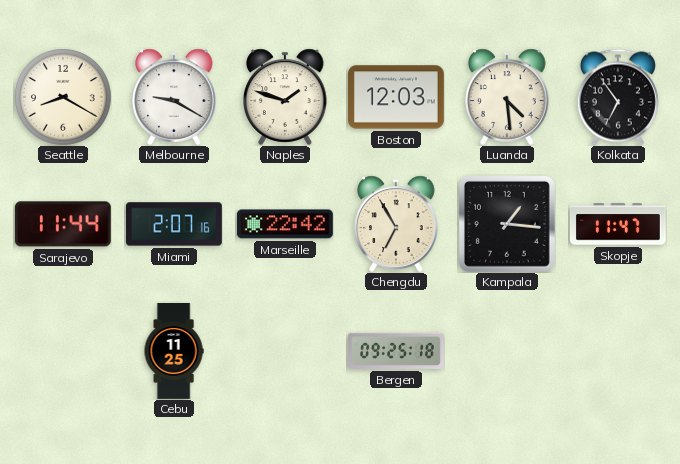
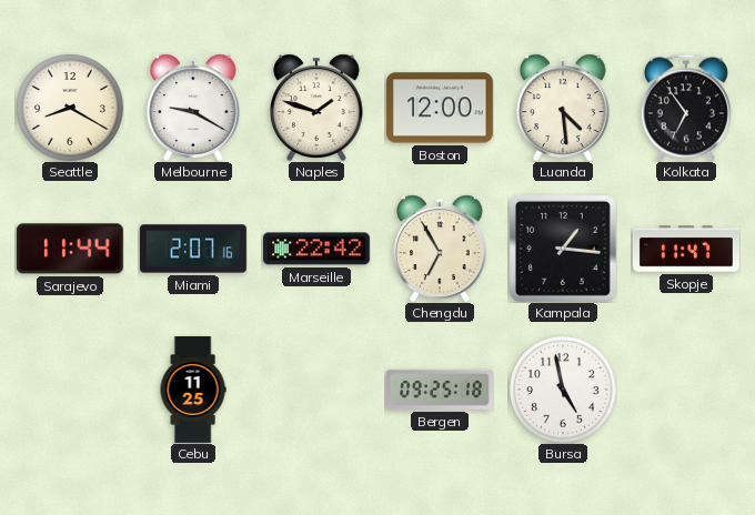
Boston: 12:03 -> 12:00 (440, 108)
Bursa: none -> 4:58 (563, 390)
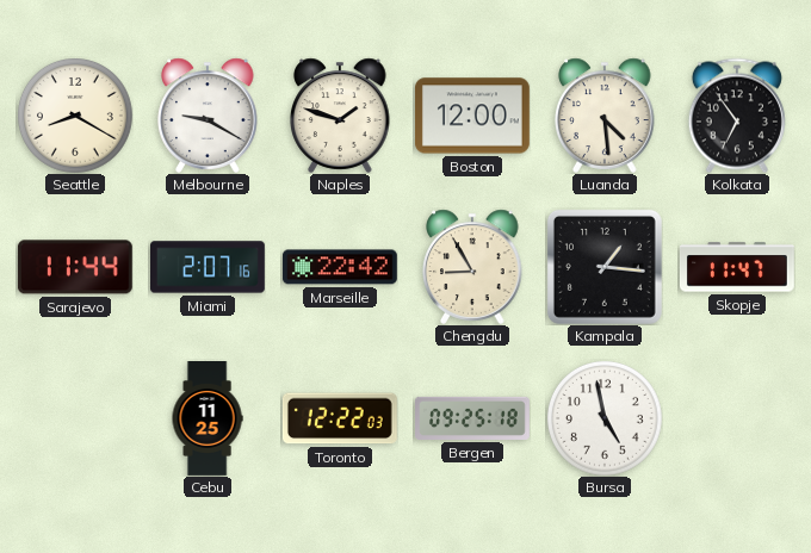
Chengdu: 6:55 -> 8:55 (472, 267)
Toronto: none -> 12:22 (340, 418)
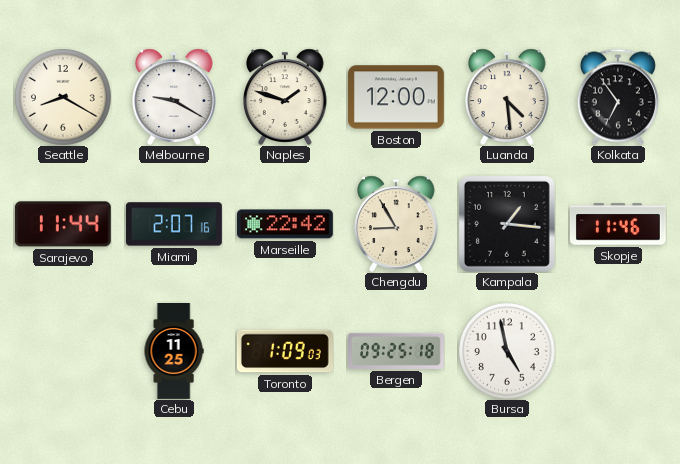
Skopje: 11:47 -> 11:46 (618, 224)
Toronto: 12:22 -> 1:09 (285, 351)
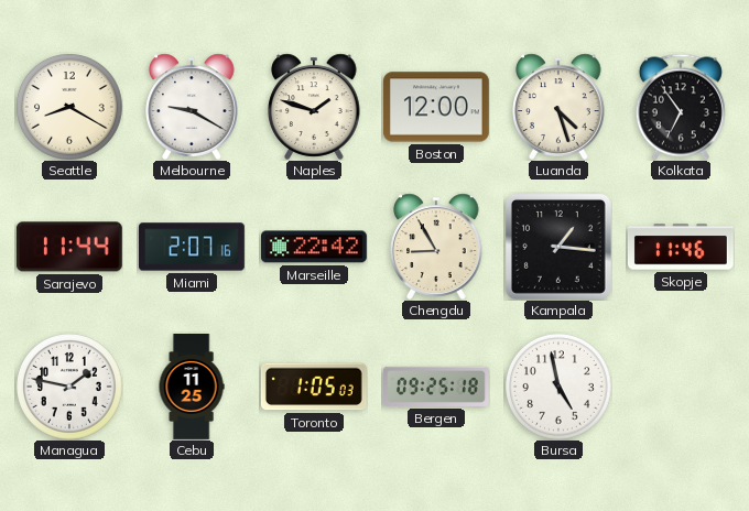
Luanda: 4:29 -> 4:27 (558, 107)
Managua: none -> 1:47 (69, 387)
Toronto: 1:09 -> 1:05 (314, 387)
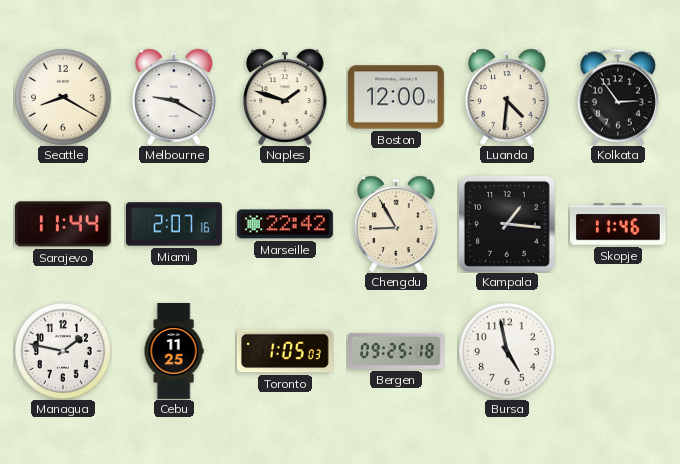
Luanda: 4:27 -> 4:31 (507, 97)
Kolkata: 6:54 -> 2:54 (618, 97)
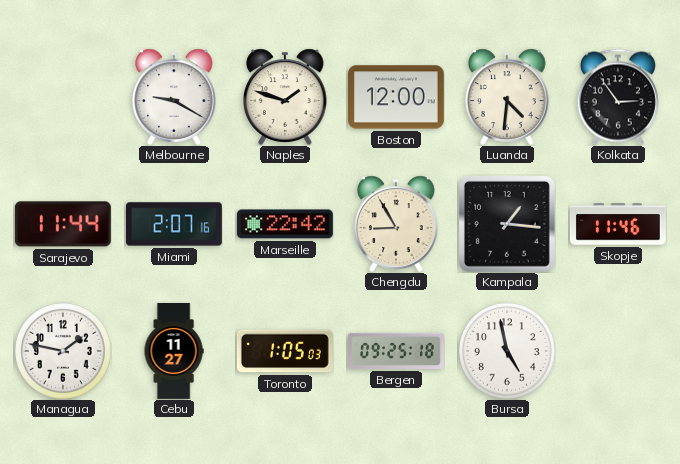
Seattle: 8:20 -> none (63, 97)
Cebu: 11:25 -> 11:27 (174, 352)
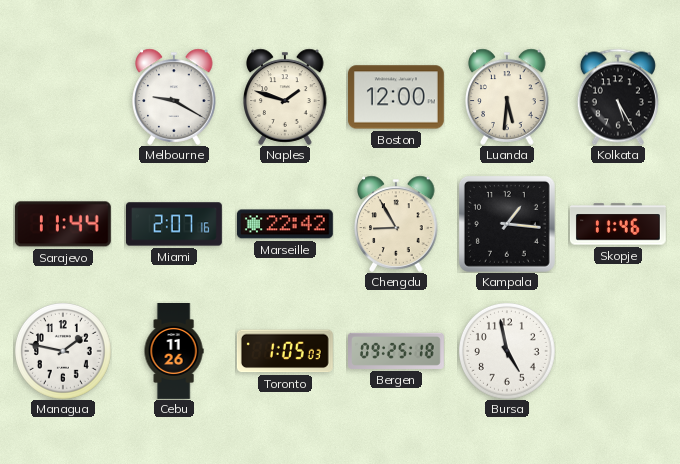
Luanda: 4:31 -> 5:31 (507, 97)
Kolkata: 2:54 -> 5:25 (618, 97)
Cebu: 11:27 -> 11:26 (174, 352)
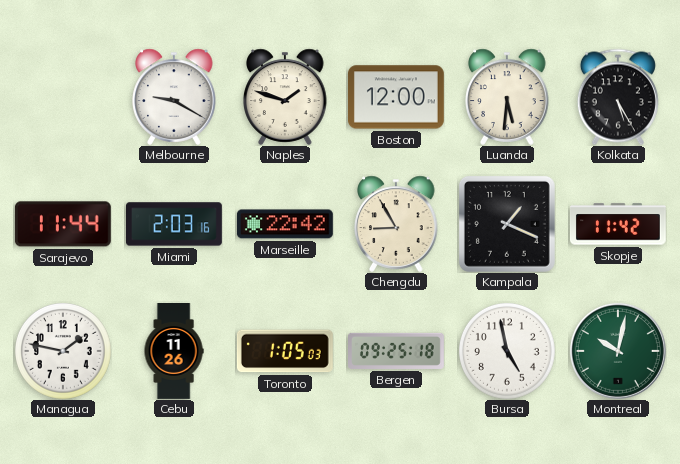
Miami: 2:07 -> 2:03 (175, 224)
Kampala: 1:16 -> 1:19 (507, 224)
Skopje: 11:46 -> 11:42 (618, 224)
Montreal: none -> 10:02 (618, 351)
